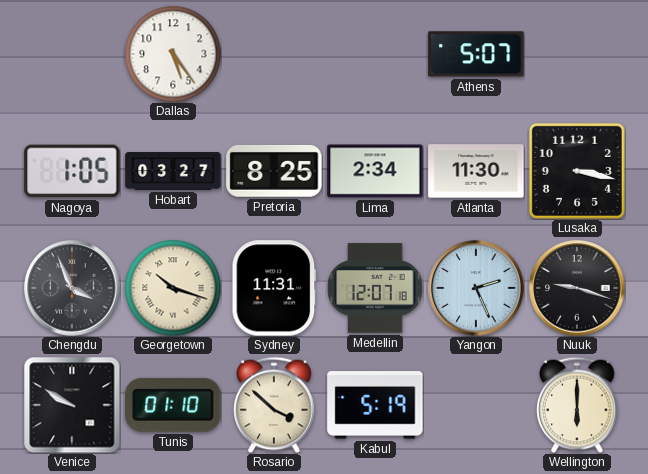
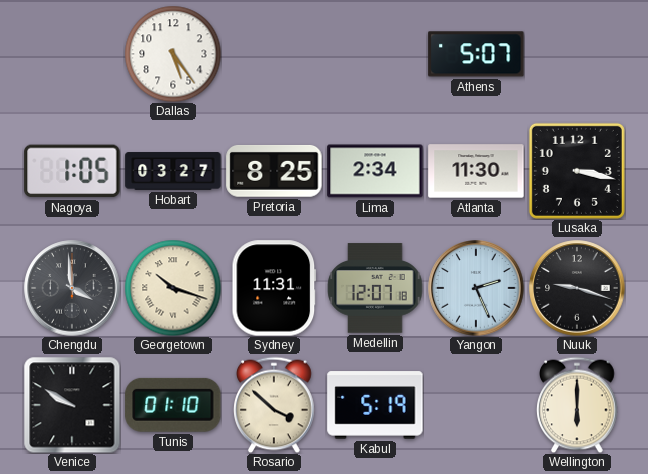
Chengdu: 3:56 -> 3:59 (72, 288)
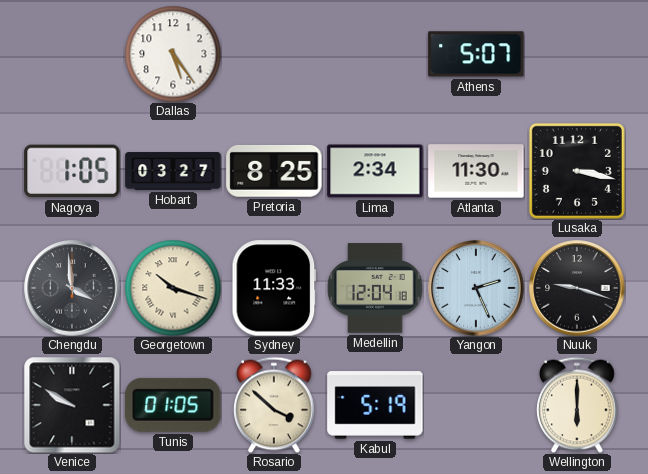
Sydney: 11:31 -> 11:33 (274, 288)
Medellin: 12:07 -> 12:04 (375, 288)
Tunis: 01:10 -> 01:05 (173, 405)
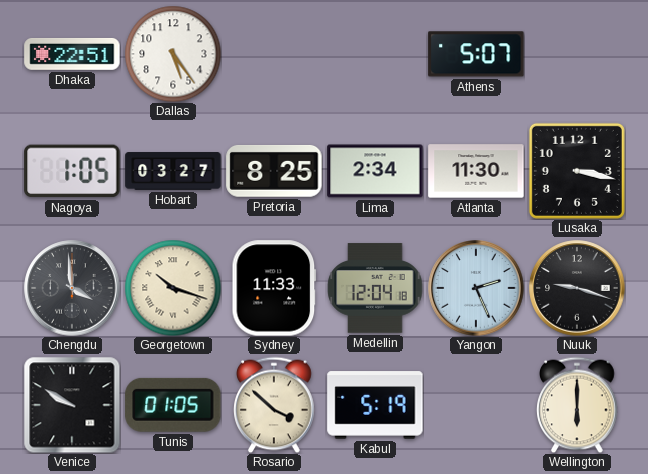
Dhaka: none -> 22:51 (72, 54)
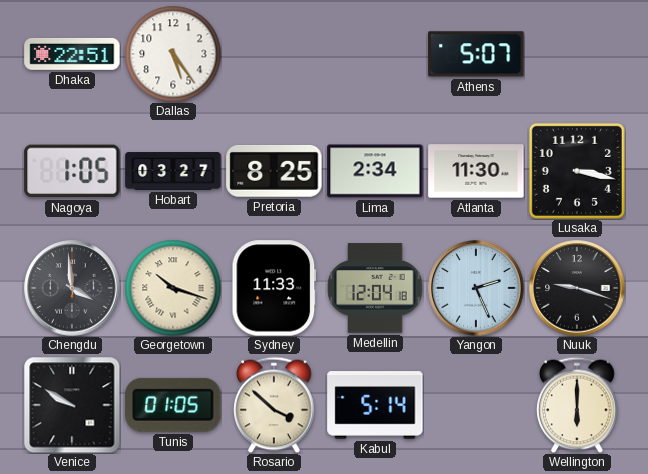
Kabul: 5:19 -> 5:14 (375, 405)
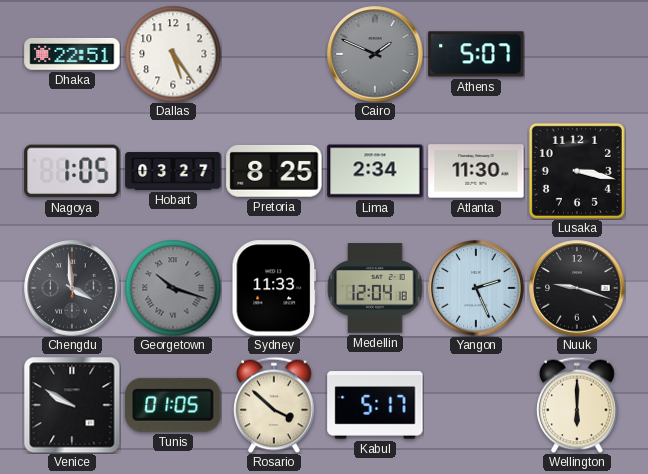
Cairo: none -> 1:49 (375, 54)
Georgetown dial: cream -> grey (173, 288)
Kabul: 5:14 -> 5:17 (375, 405)
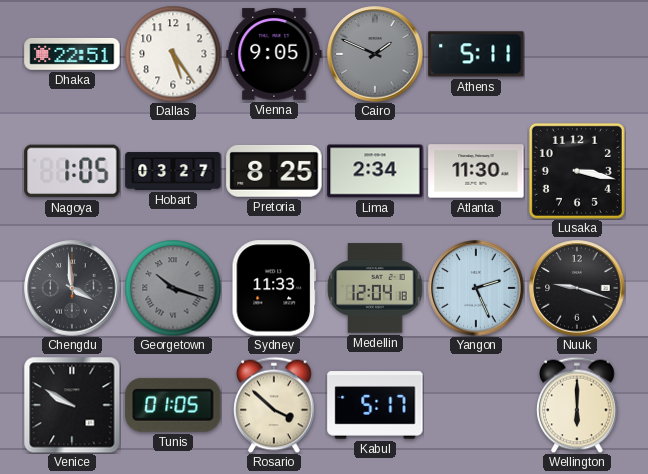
Vienna: none -> 9:05 (274, 54)
Athens: 5:07 -> 5:11 (476, 54)
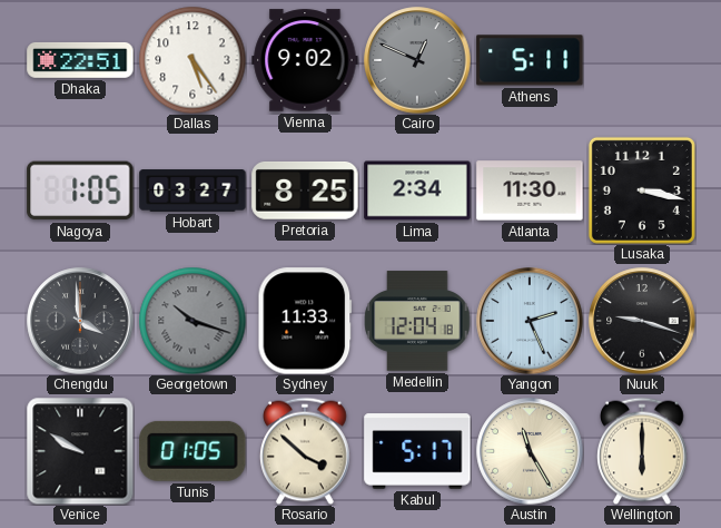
Vienna: 9:05 -> 9:02 (305, 60)
Cairo: 1:49 -> 12:49 (417, 60)
Austin: none -> 11:25 (530, 451)
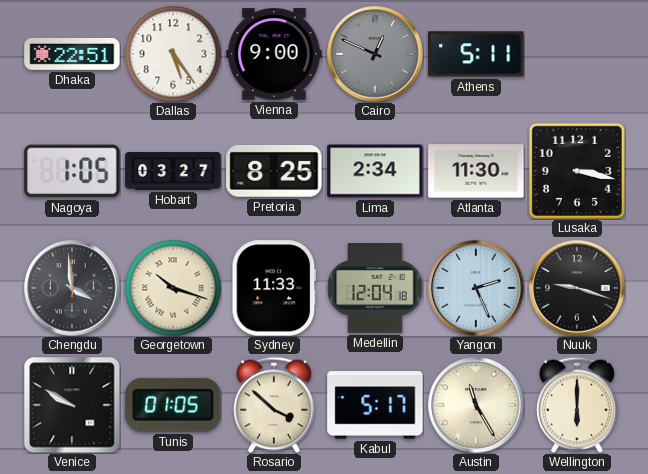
Vienna: 9:02 -> 9:00 (274, 54)
Georgetown dial: grey -> cream (173, 288)
